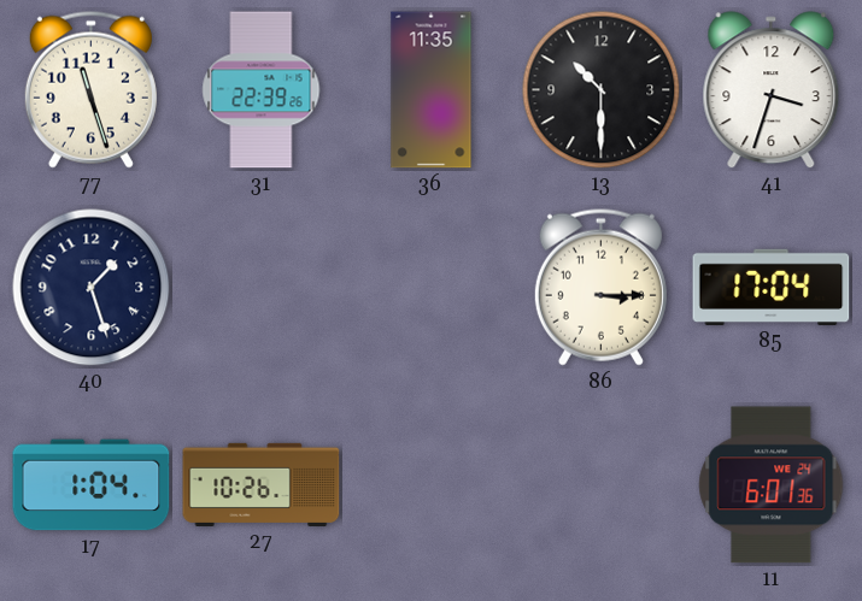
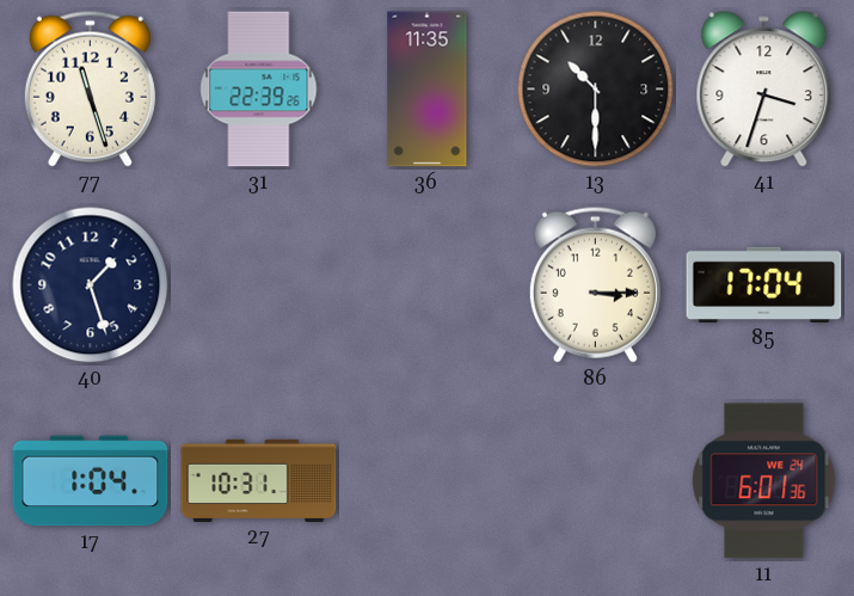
27: 10:26 -> 10:31 (259, 480)
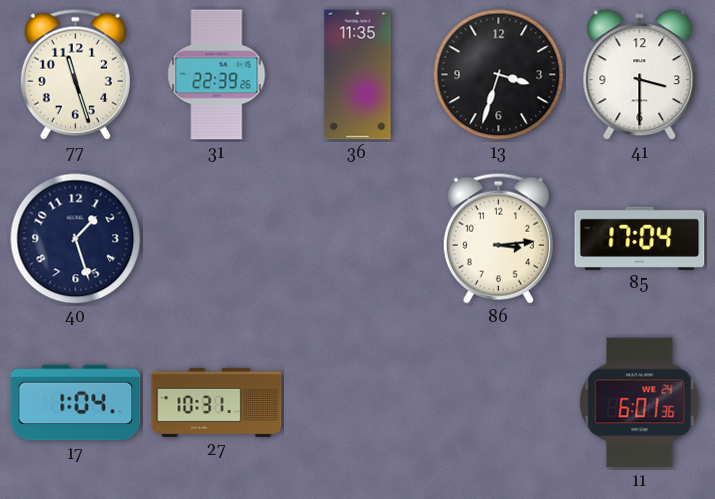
13: 10:30 -> 3:33 (499, 75)
41: 3:33 -> 3:30 (640, 75)
86: 3:15 -> 3:14 (498, 238)
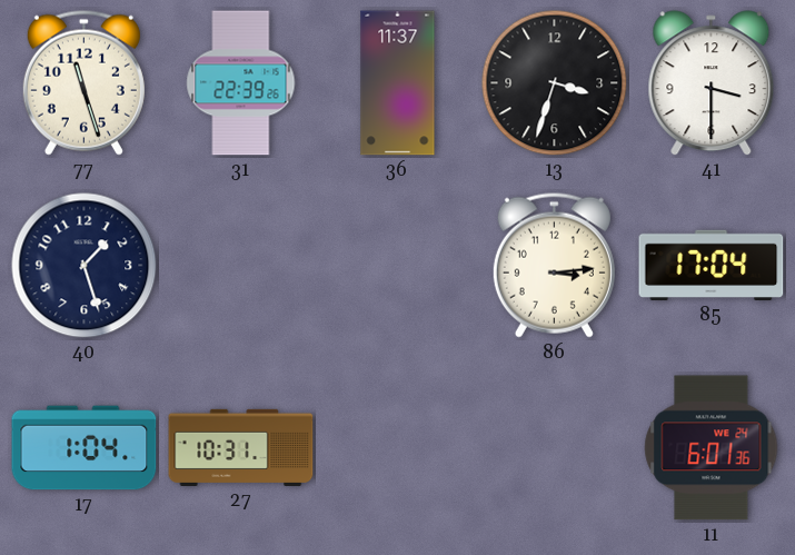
36: 11:35 -> 11:37 (398, 83)
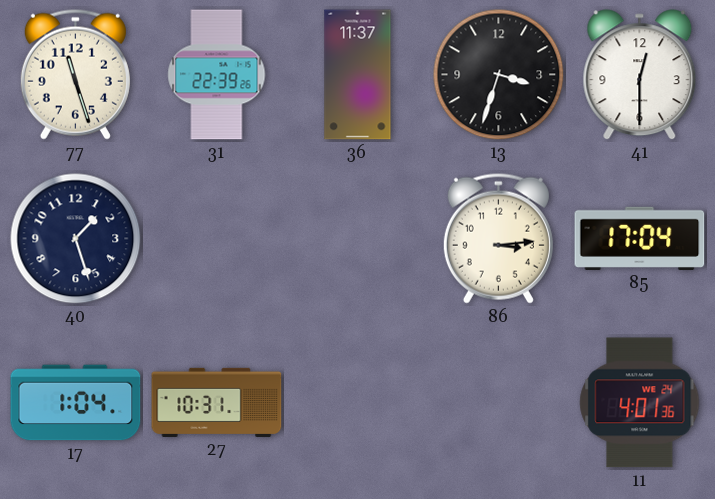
41: 3:30 -> 12:30 (640, 75)
11: 6:01 -> 4:01 (640, 403)
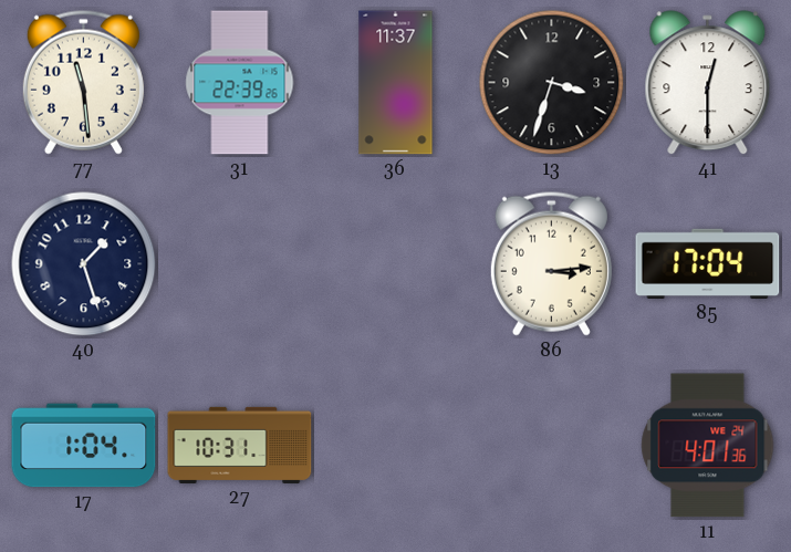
77: 11:27 -> 11:29 (83, 82)
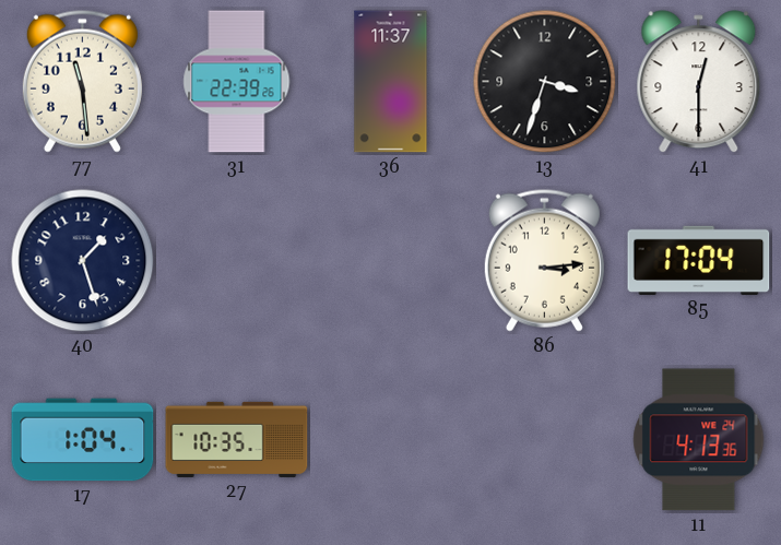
27: 10:31 -> 10:35 (237, 439)
11: 4:01 -> 4:13 (699, 440)
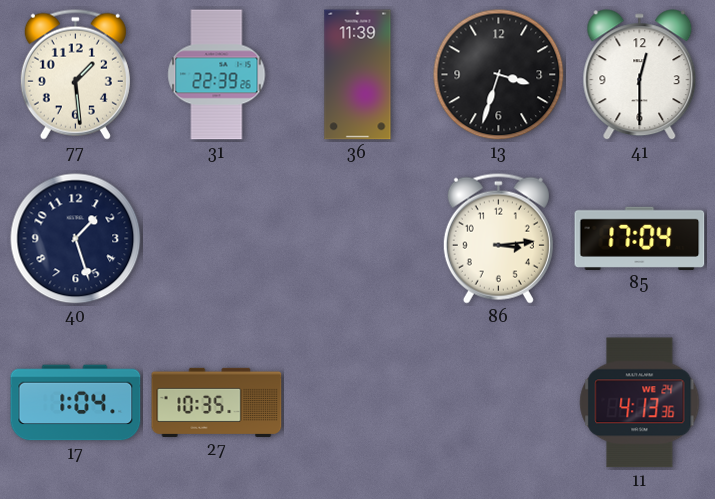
77: 11:29 -> 1:29 (75, 74)
36: 11:37 -> 11:39 (358, 75)
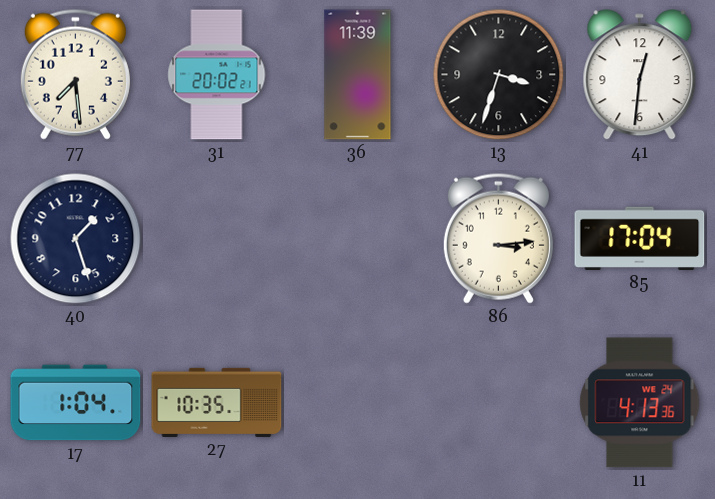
77: 1:29 -> 7:29 (75, 74)
31: 22:39 -> 20:02 (217, 75)
41: 12:30 -> 12:31 (640, 75)
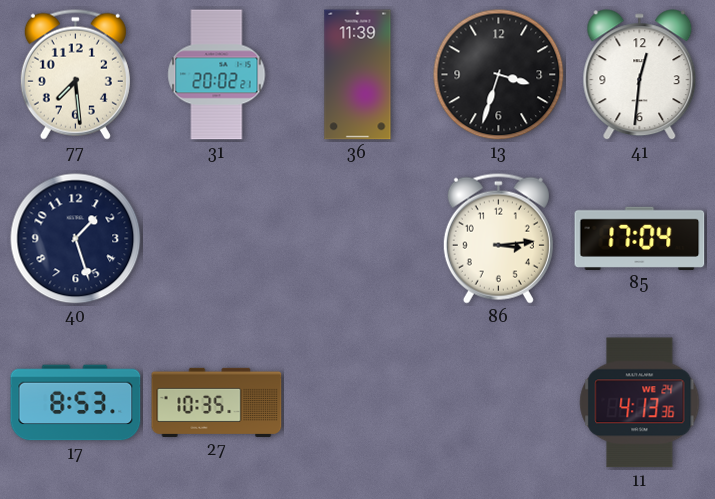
17: 1:04 -> 8:53 (76, 403)
